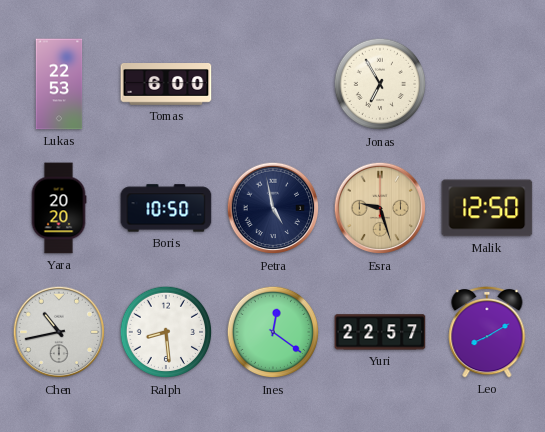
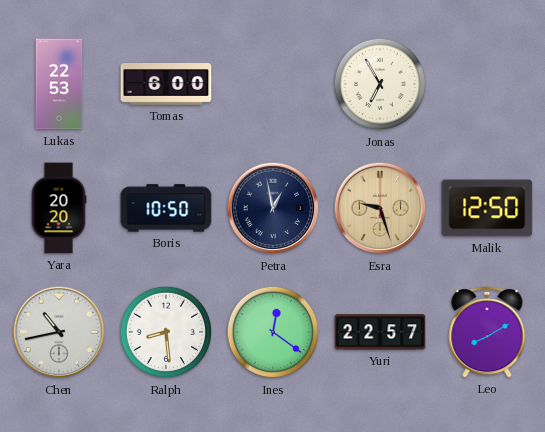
Petra: 4:58 -> 12:58 (273, 208)
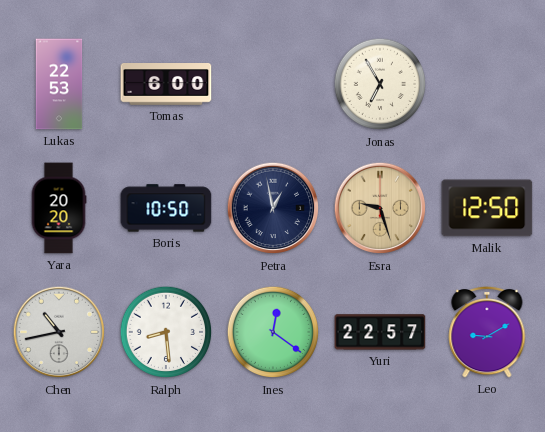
Leo: 8:10 -> 9:10 (487, 332)
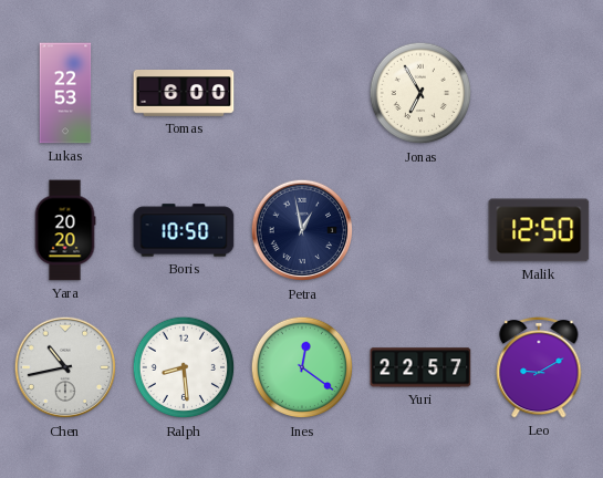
Esra: 9:27 -> none (380, 208)
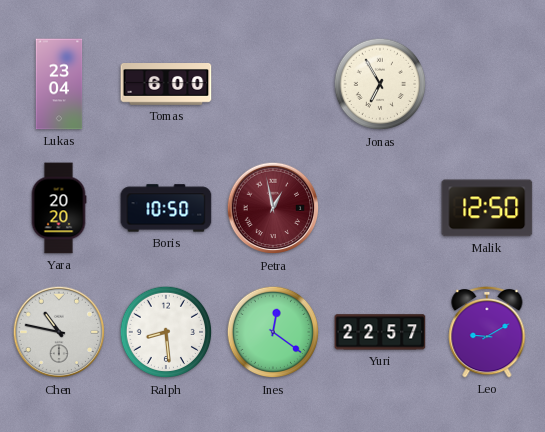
Lukas: 22:53 -> 23:04 (59, 84)
Petra dial: navy -> burgundy (273, 208)
Chen: 10:43 -> 10:47 (59, 332)
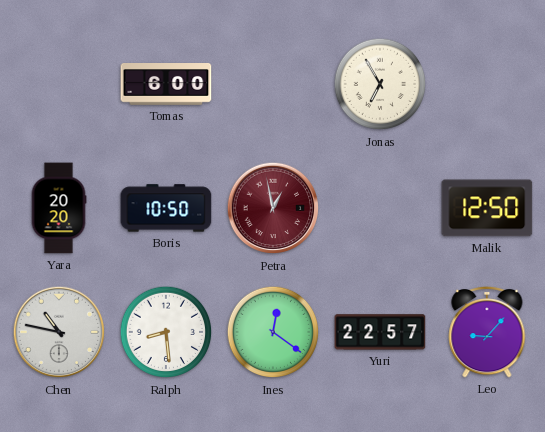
Lukas: 23:04 -> none (59, 84)
Leo: 9:10 -> 9:07 (487, 332)
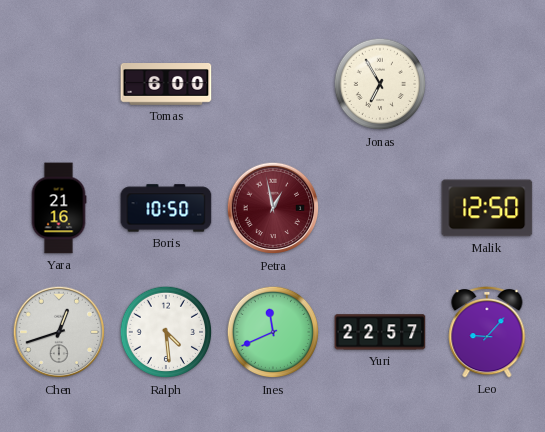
Yara: 20:20 -> 21:16 (59, 208)
Chen: 10:47 -> 12:42 (59, 332)
Ralph: 8:29 -> 4:29 (166, 332)
Ines: 12:21 -> 11:41 (273, 332)
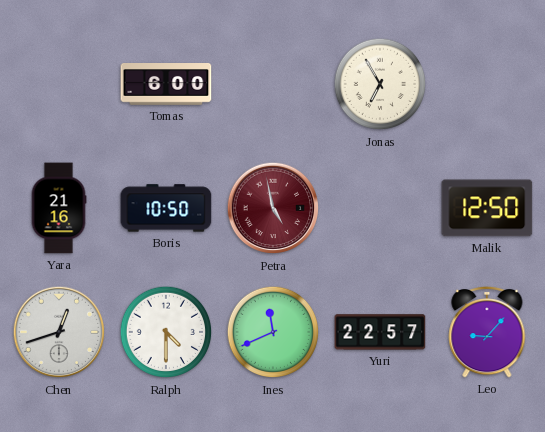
Petra: 12:58 -> 4:58 (273, 208)
Ralph: 4:29 -> 4:30 (166, 332)
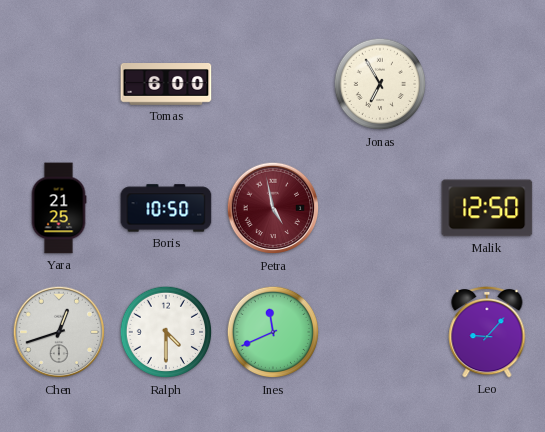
Yara: 21:16 -> 21:25 (59, 208)
Yuri: 22:57 -> none (380, 332)
